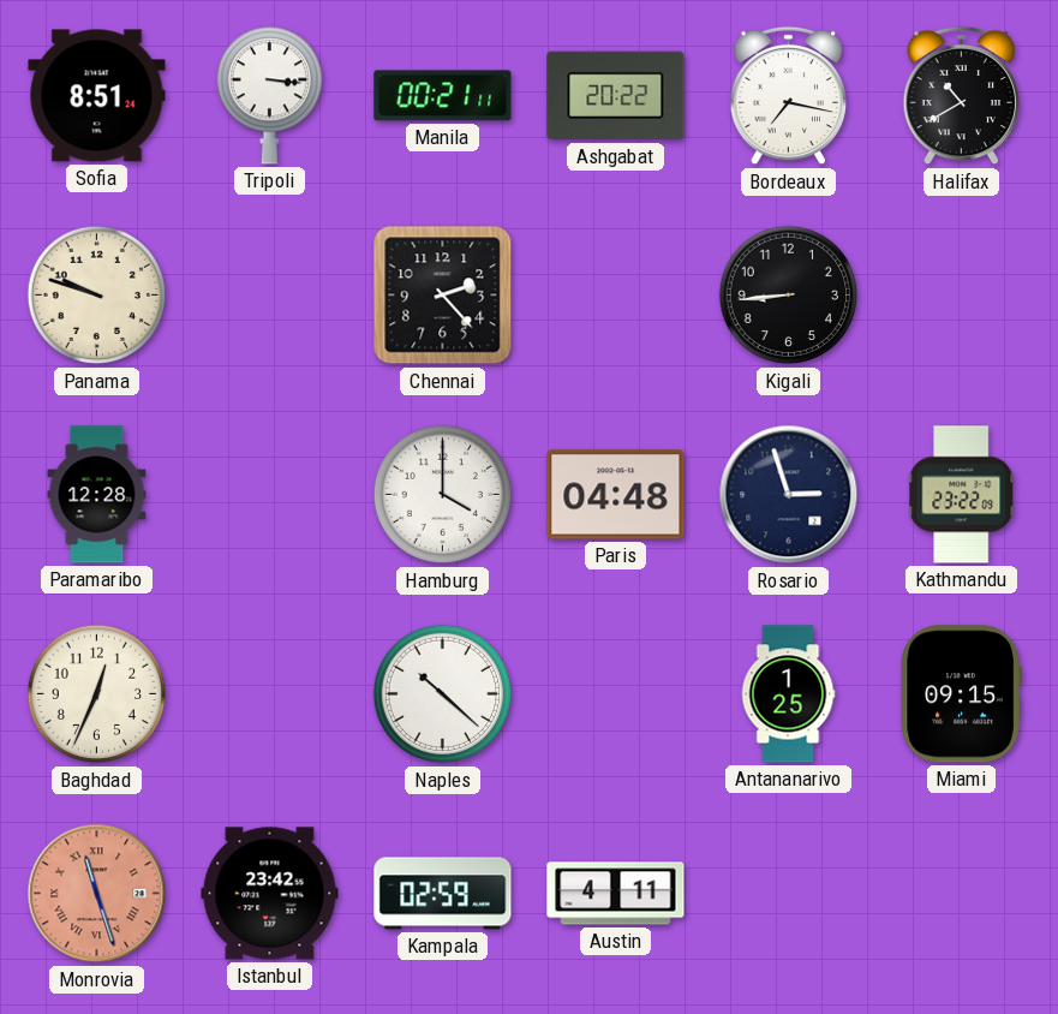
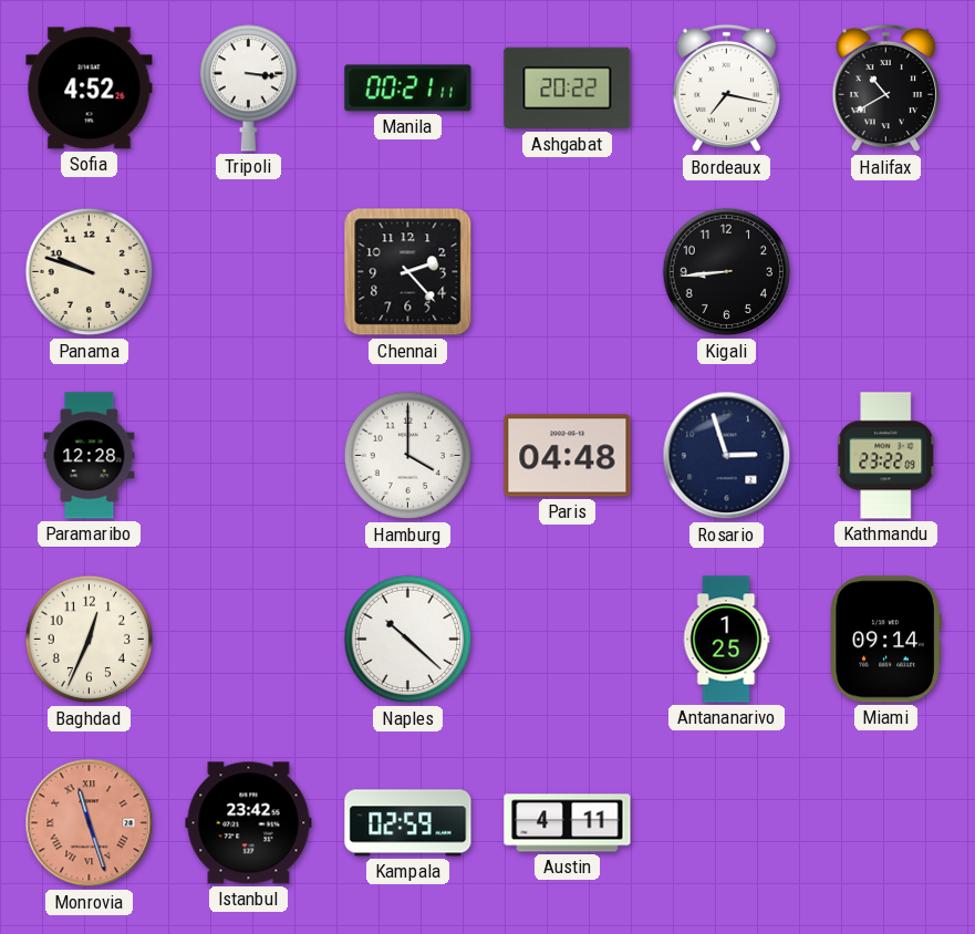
Sofia: 8:51 -> 4:52 (90, 89)
Miami: 09:15 -> 09:14 (885, 640)
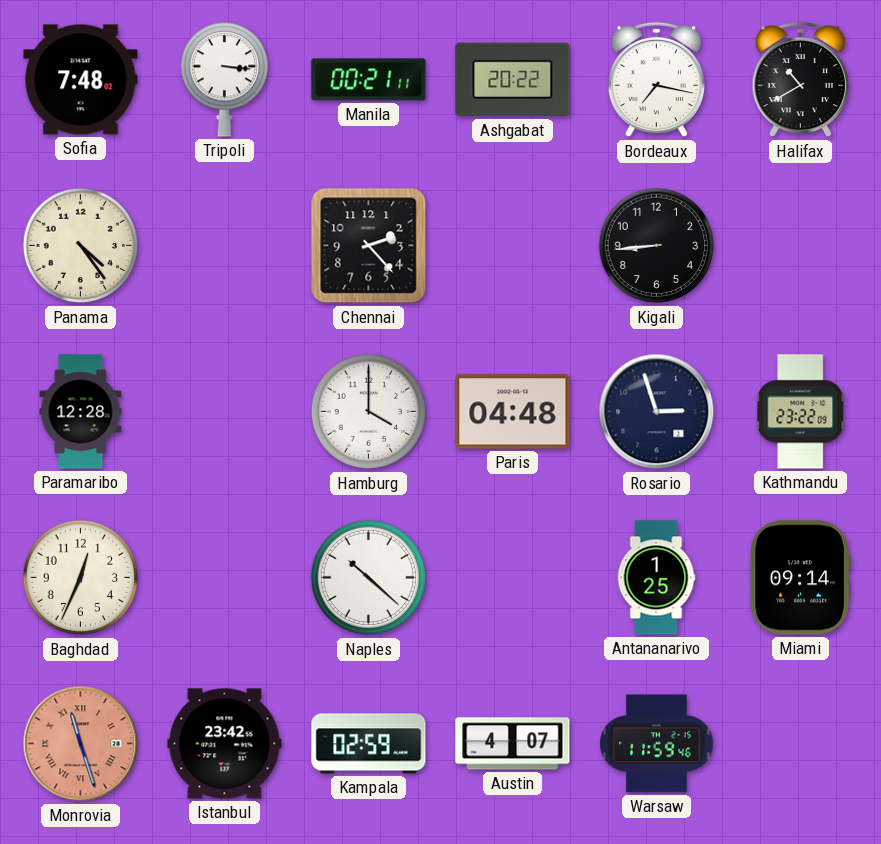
Sofia: 4:52 -> 7:48 (81, 80)
Panama: 9:48 -> 4:24 (81, 246)
Austin: 4:11 -> 4:07 (513, 744)
Warsaw: none -> 11:59 (657, 744)
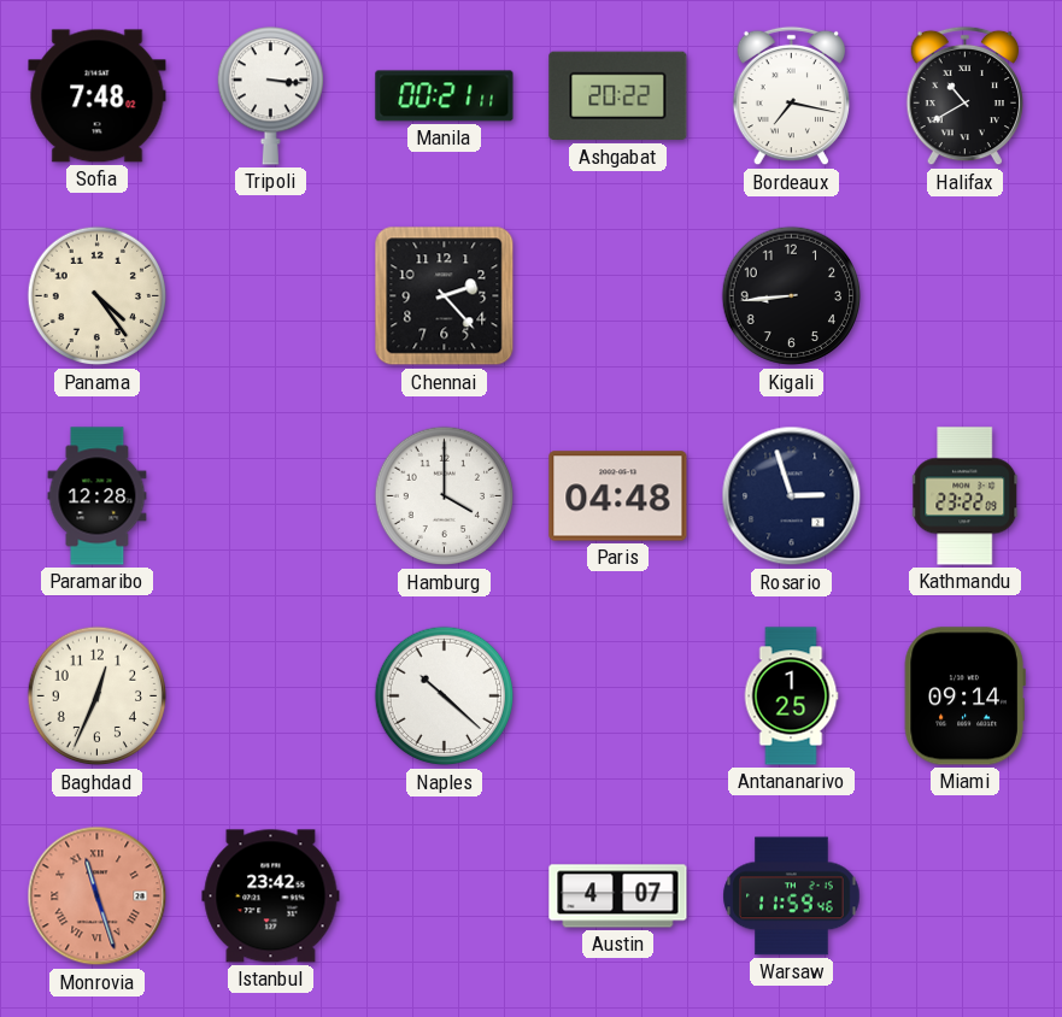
Kampala: 02:59 -> none (369, 744)
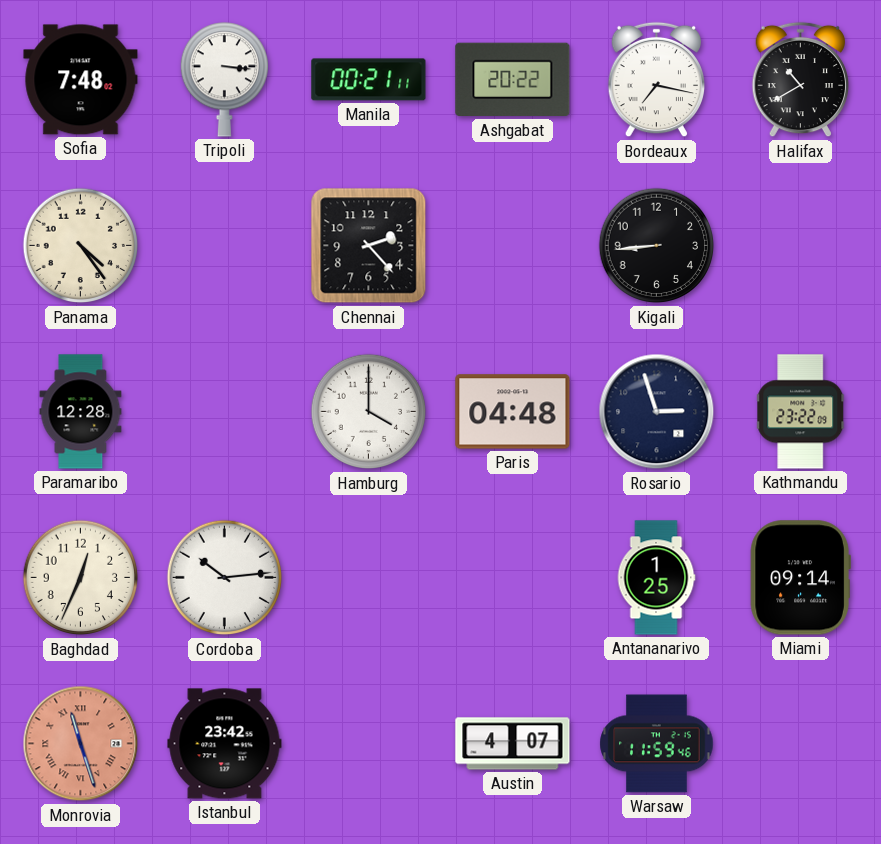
Cordoba: none -> 10:14 (225, 578)
Naples: 10:22 -> none (445, 696)
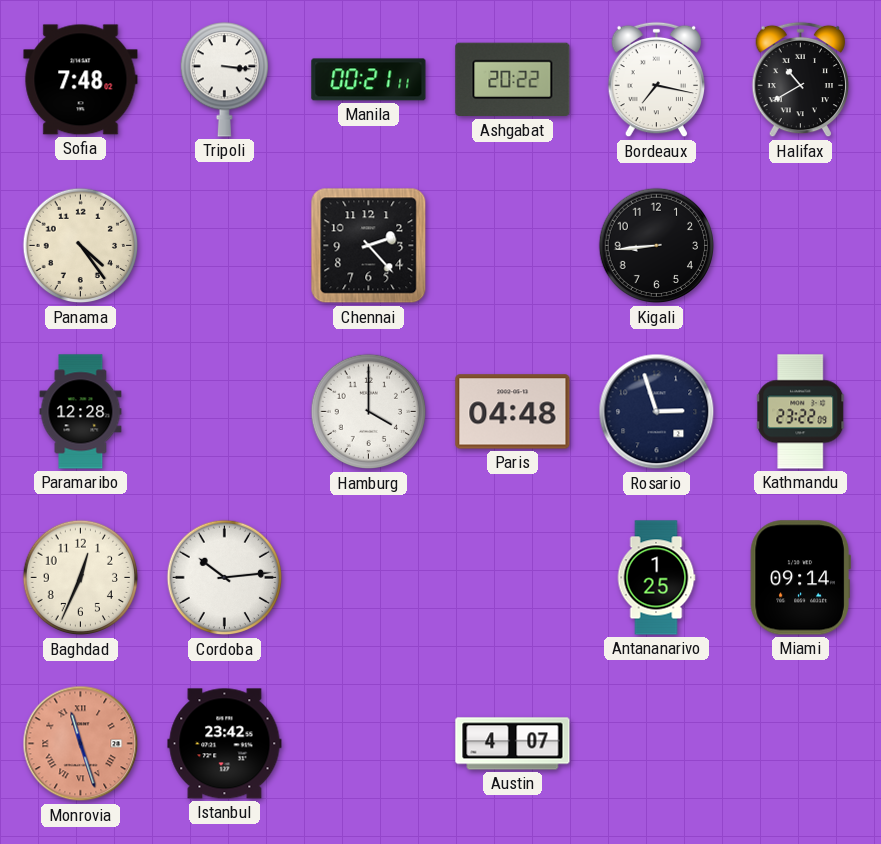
Warsaw: 11:59 -> none (657, 744)
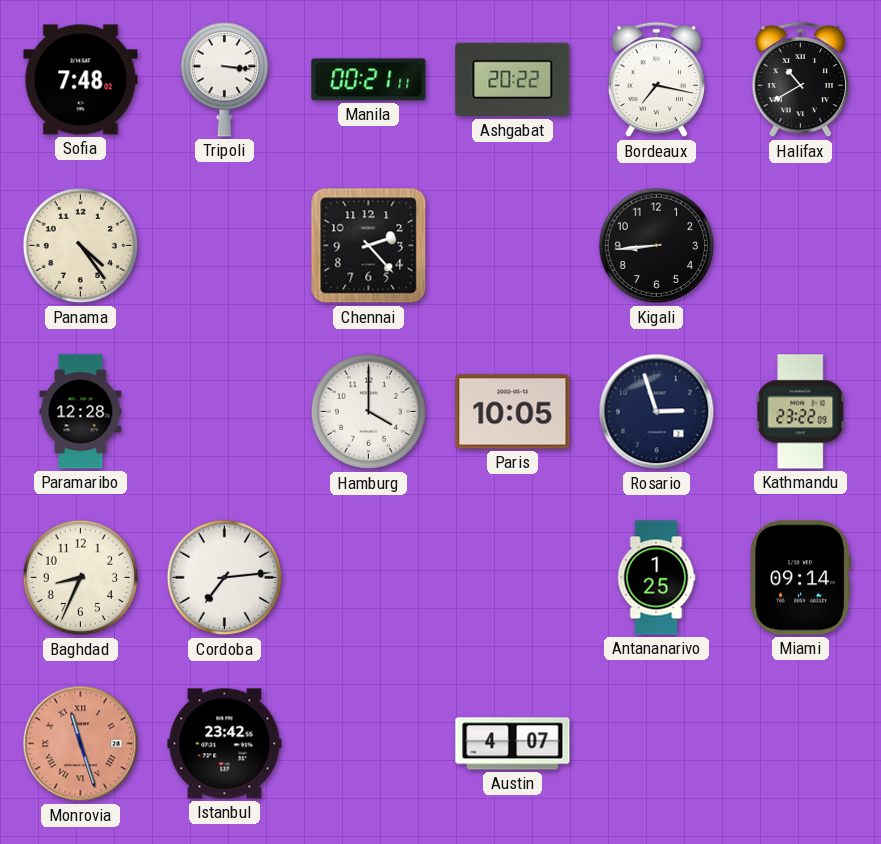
Paris: 04:48 -> 10:05 (513, 412)
Baghdad: 12:34 -> 8:34 (81, 578)
Cordoba: 10:14 -> 7:14 (225, 578)
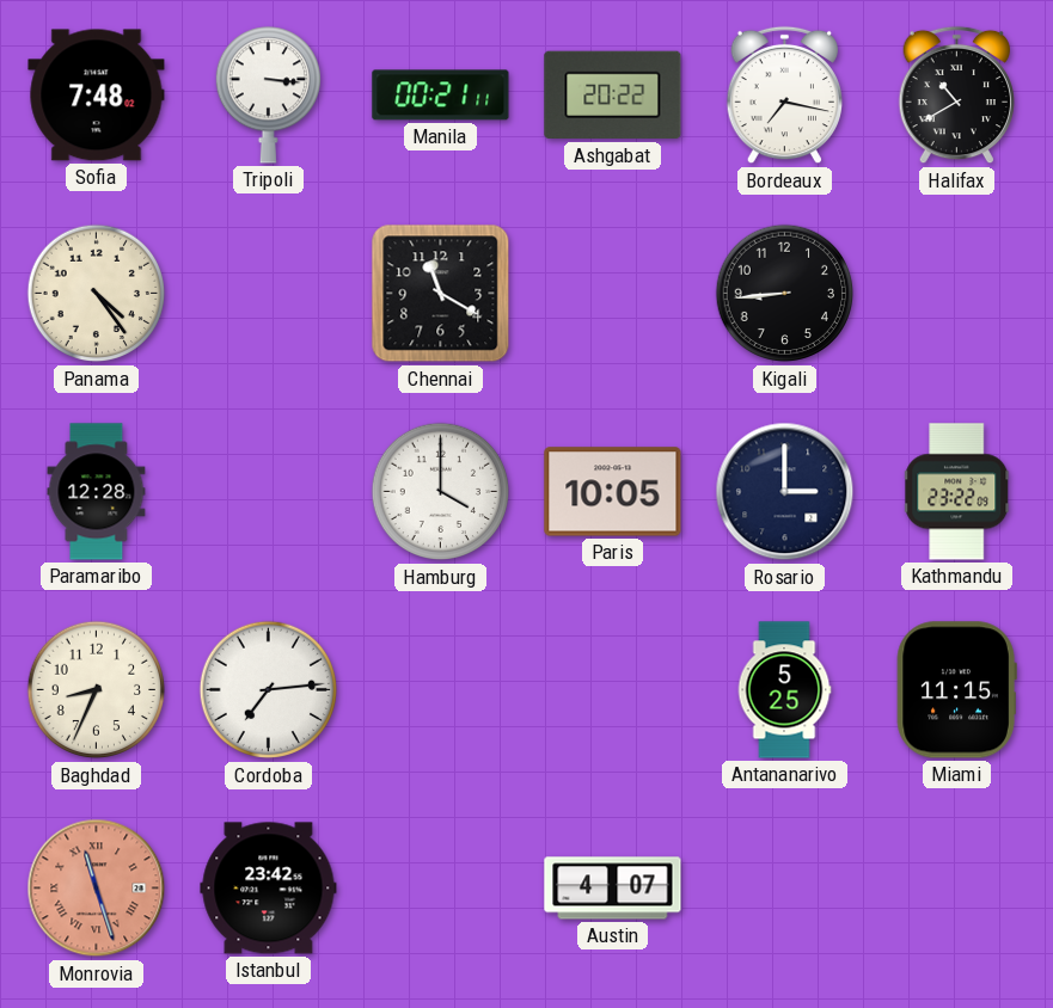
Chennai: 2:23 -> 11:20 (441, 294)
Rosario: 2:57 -> 3:00 (785, 492)
Antananarivo: 1:25 -> 5:25 (784, 690)
Miami: 09:14 -> 11:15 (956, 690)
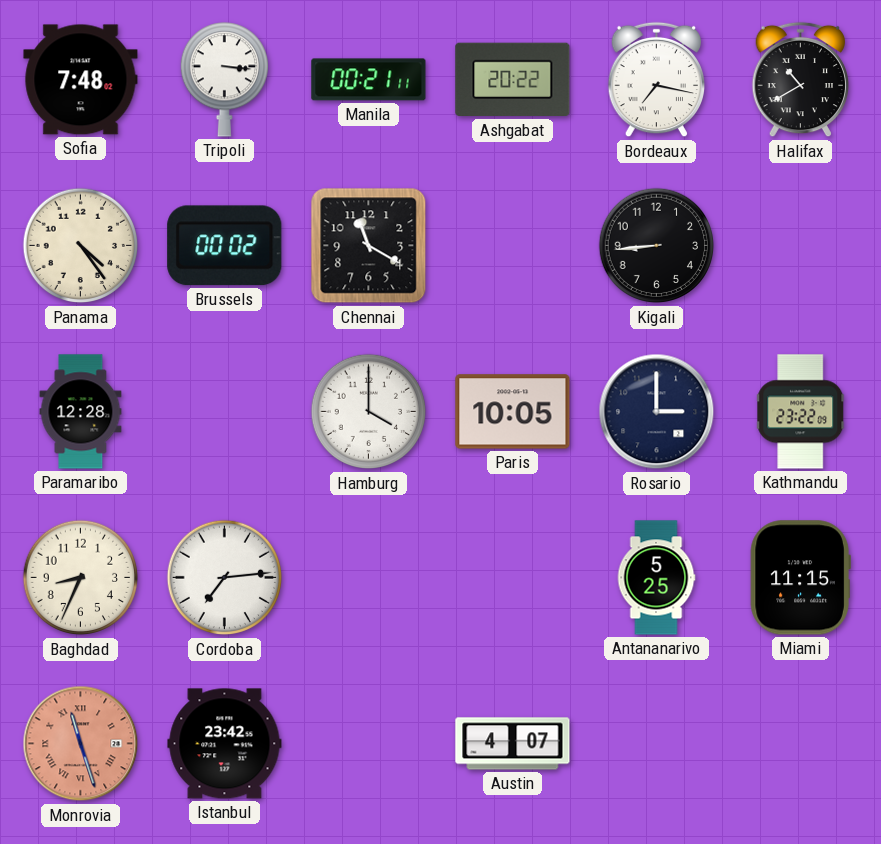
Brussels: none -> 00:02 (225, 246)
